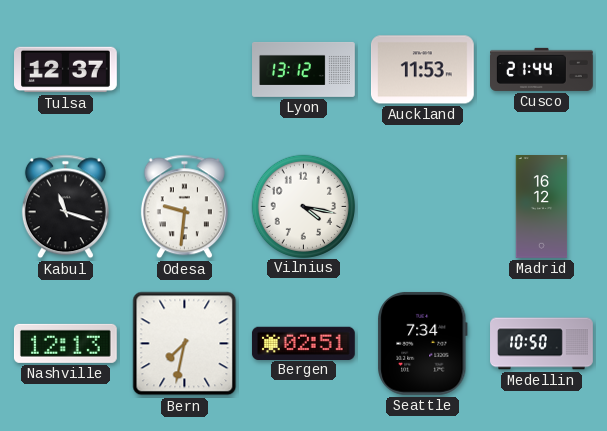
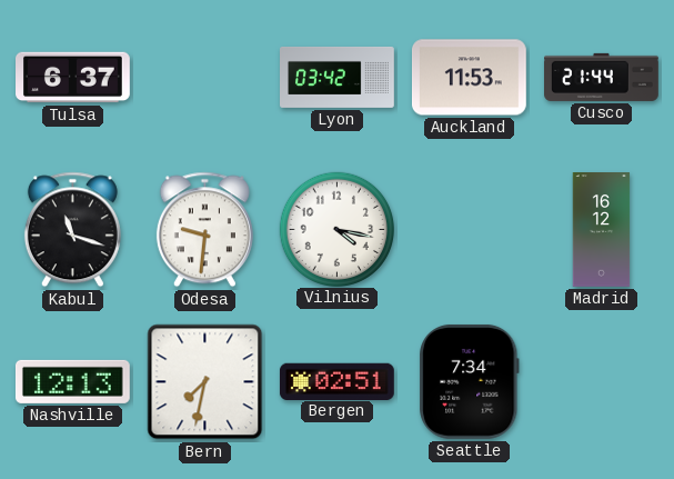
Tulsa: 12:37 -> 6:37 (73, 78)
Lyon: 13:12 -> 03:42 (338, 77)
Medellin: 10:50 -> none (542, 344)
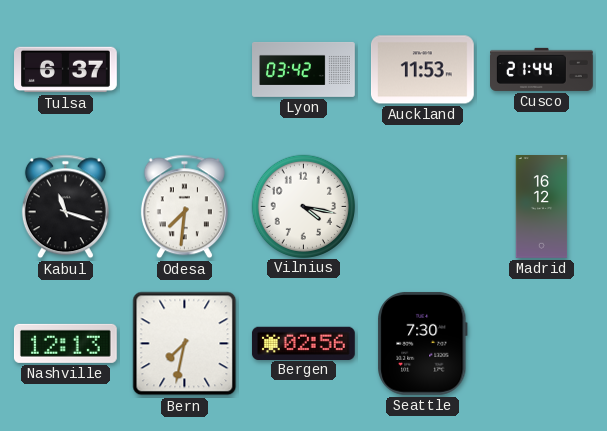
Odesa: 9:31 -> 7:31 (184, 207)
Bergen: 02:51 -> 02:56 (303, 343)
Seattle: 7:34 -> 7:30 (423, 343)
